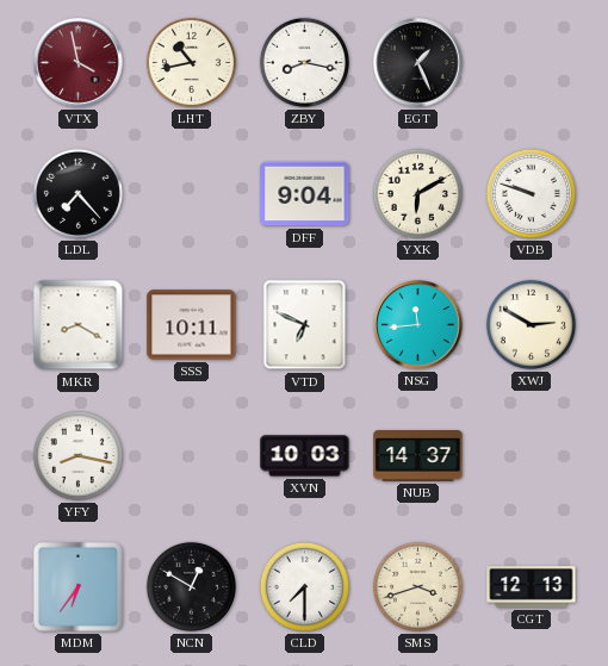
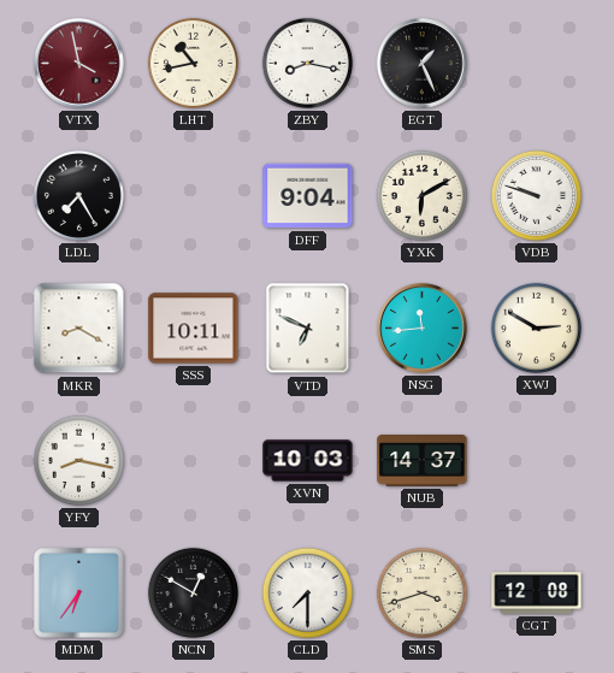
LDL: 7:23 -> 7:25 (78, 195)
CGT: 12:13 -> 12:08 (537, 594)
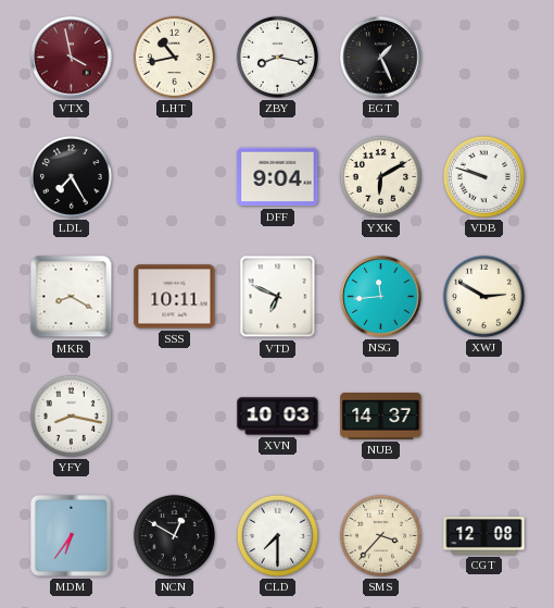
SMS: 3:42 -> 3:37 (380, 535)
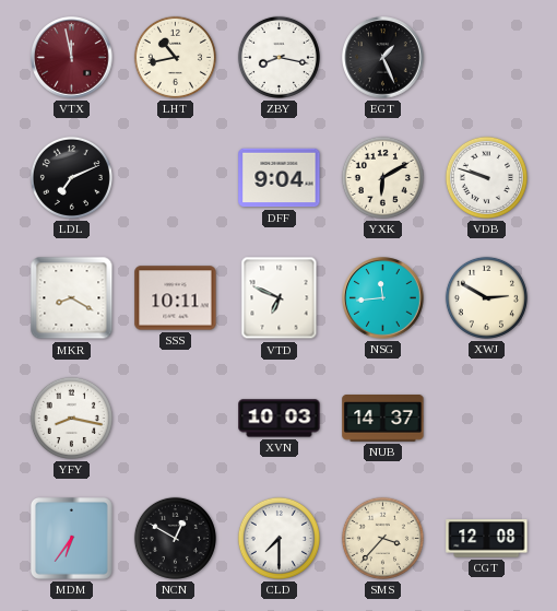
VTX: 3:58 -> 11:58 (72, 58)
LDL: 7:25 -> 7:11 (71, 177)
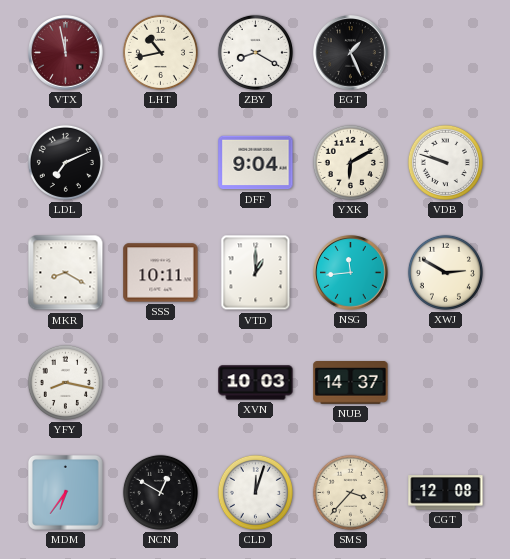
ZBY: 8:17 -> 8:20 (255, 52)
VTD: 6:49 -> 1:00 (256, 273)
CLD: 7:30 -> 12:03 (255, 492)
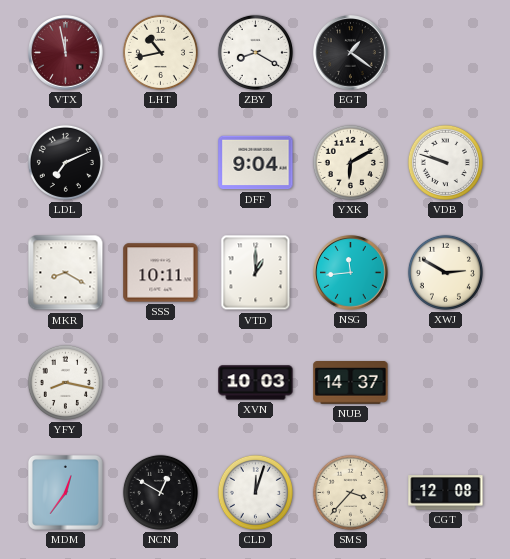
EGT: 1:26 -> 1:21 (351, 53)
MDM: 6:36 -> 12:36 (65, 492)
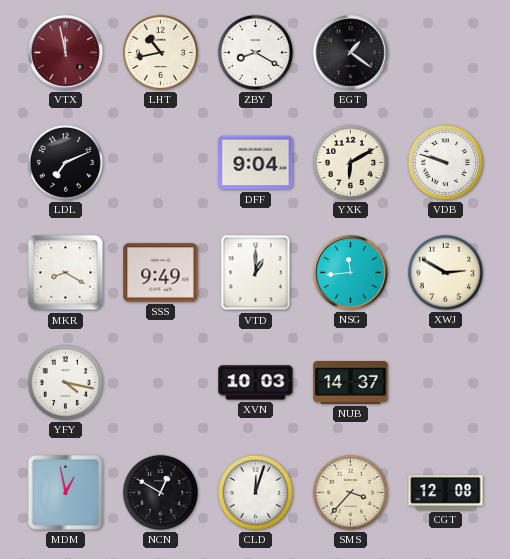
SSS: 10:11 -> 9:49 (161, 273)
YFY: 8:17 -> 4:17 (65, 382)
MDM: 12:36 -> 12:58 (65, 492)
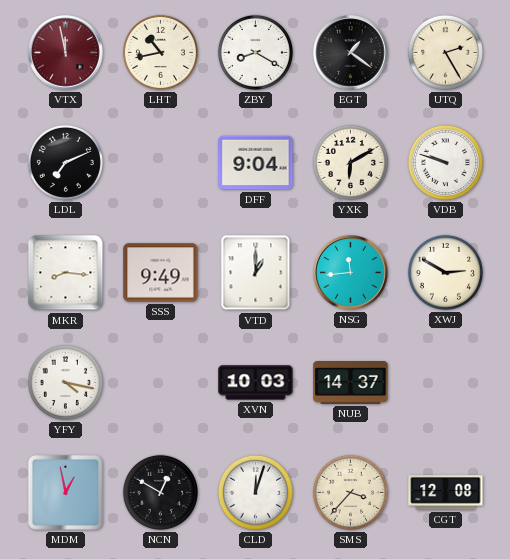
UTQ: none -> 2:25 (445, 52)
MKR: 8:20 -> 8:16 (66, 273)
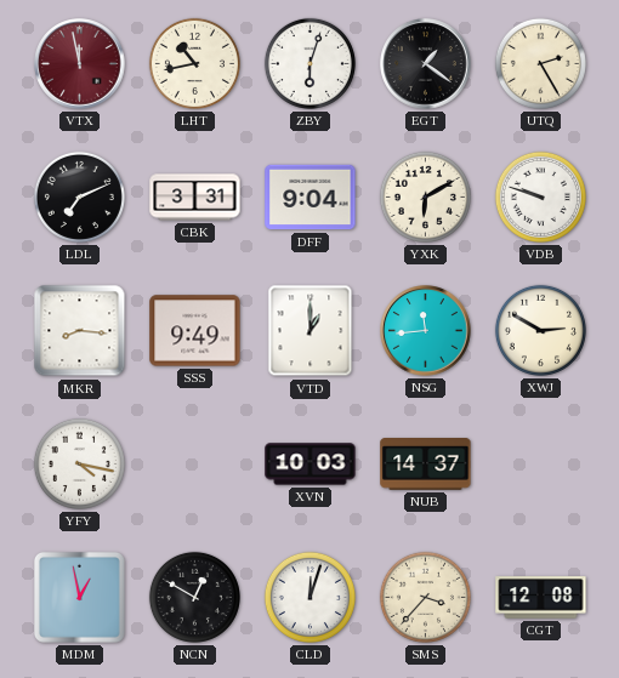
ZBY: 8:20 -> 6:03 (309, 63)
CBK: none -> 3:31 (195, 198)
